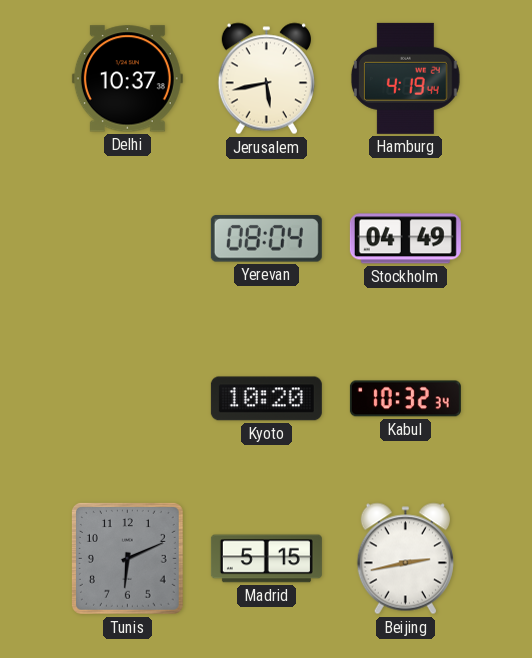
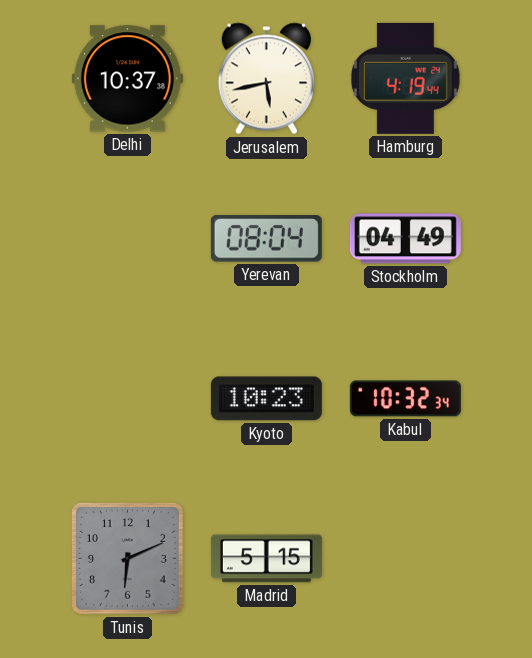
Kyoto: 10:20 -> 10:23 (266, 399)
Beijing: 2:43 -> none (405, 559)
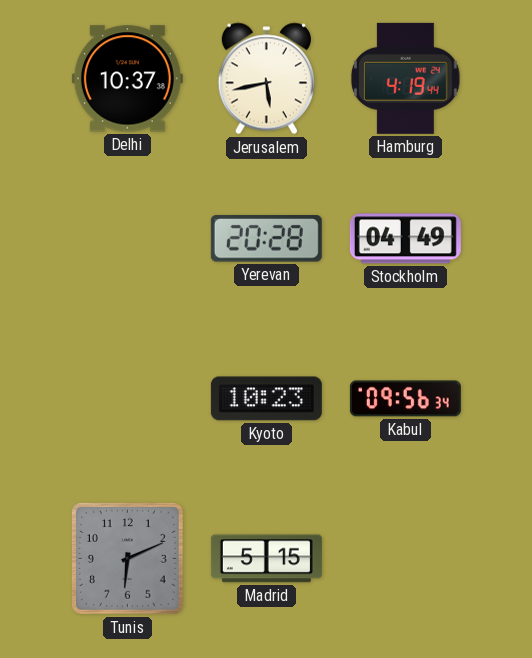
Yerevan: 08:04 -> 20:28 (266, 239)
Kabul: 10:32 -> 09:56 (405, 399)
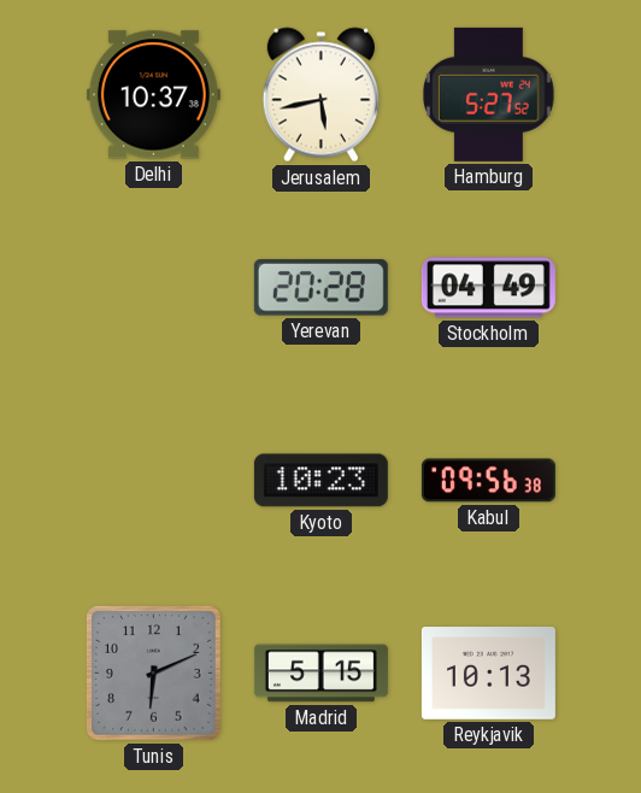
Hamburg: 4:19 -> 5:27 (488, 94)
Kabul: 09:56:34 -> 09:56:38 (488, 481)
Reykjavik: none -> 10:13 (488, 674)
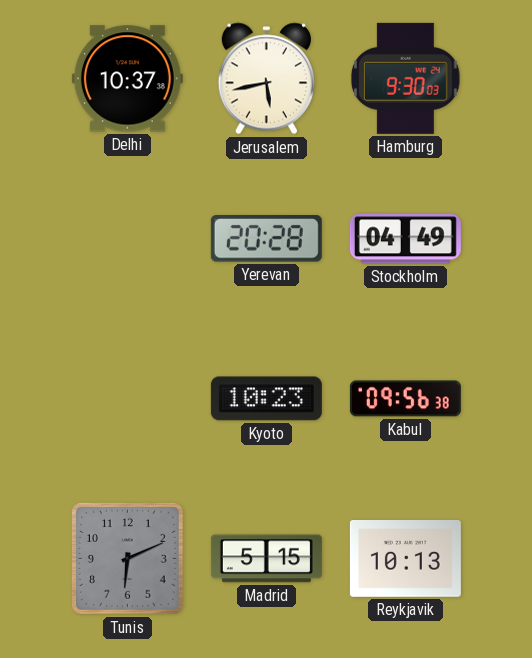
Hamburg: 5:27 -> 9:30 (405, 78)
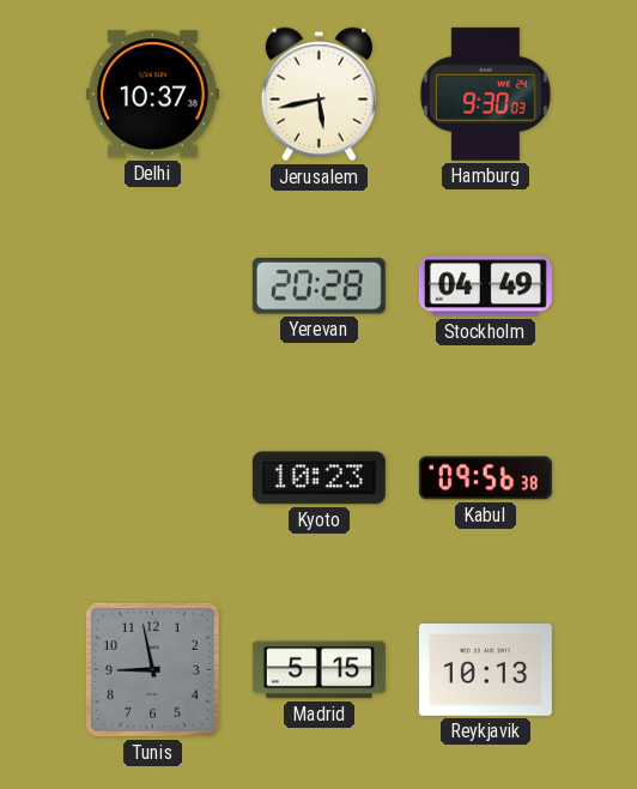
Tunis: 6:11 -> 8:58 (152, 669)
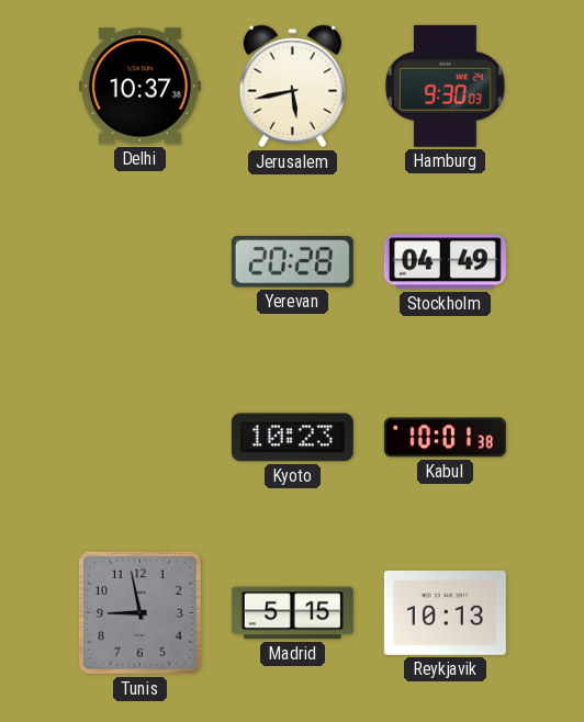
Kabul: 09:56 -> 10:01 (445, 438)
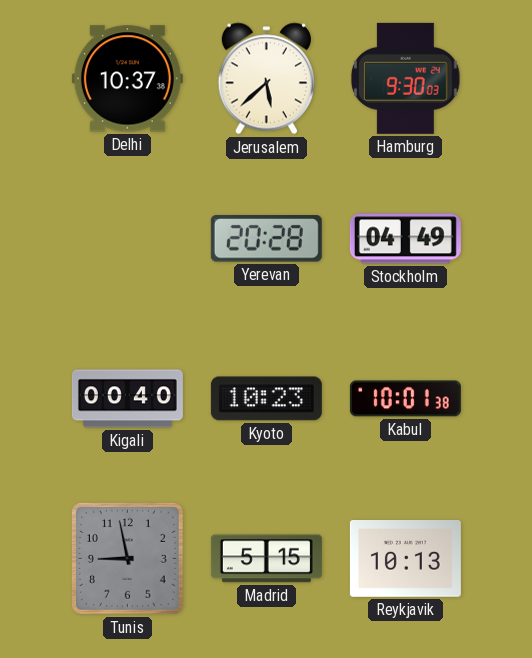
Jerusalem: 5:43 -> 5:38 (266, 79)
Kigali: none -> 00:40 (127, 399)
